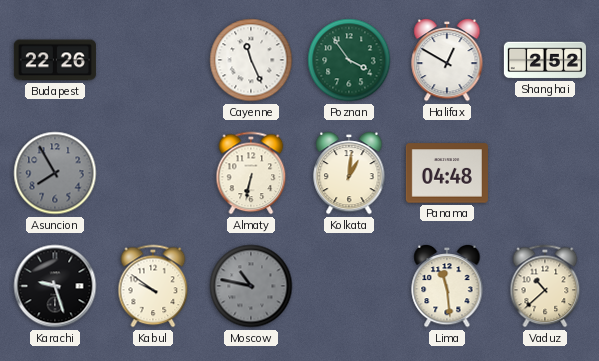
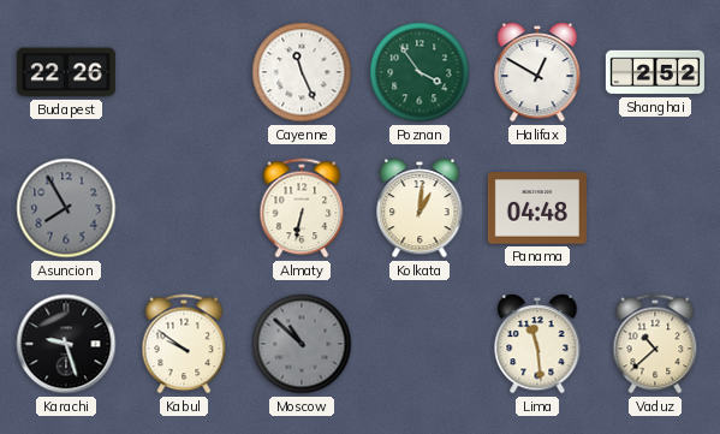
Moscow: 10:47 -> 10:52 (302, 344)
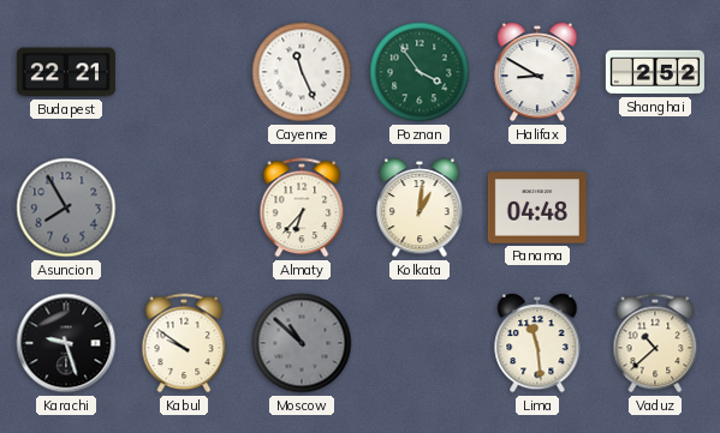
Budapest: 22:26 -> 22:21 (66, 72)
Halifax: 12:50 -> 8:50 (537, 72)
Almaty: 6:32 -> 6:37 (302, 208)
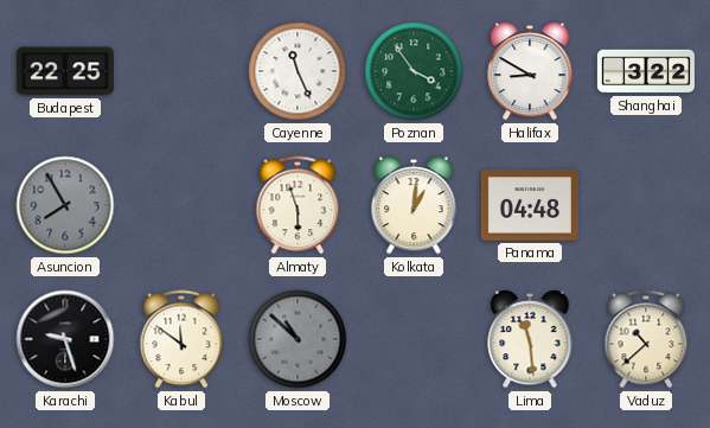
Budapest: 22:21 -> 22:25 (65, 71)
Shanghai: 2:52 -> 3:22 (646, 71)
Almaty: 6:37 -> 5:57 (298, 205)
Kabul: 9:51 -> 11:51 (181, 339)
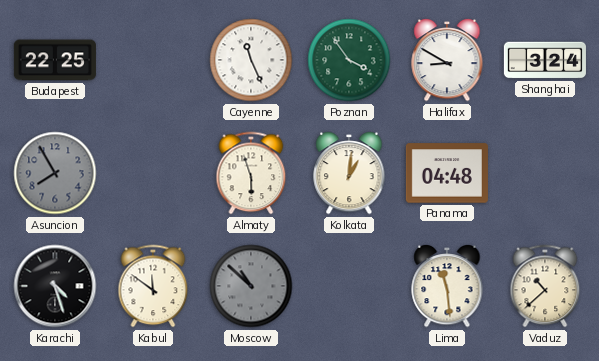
Shanghai: 3:22 -> 3:24 (545, 60)
Karachi: 9:27 -> 4:27 (55, 286)
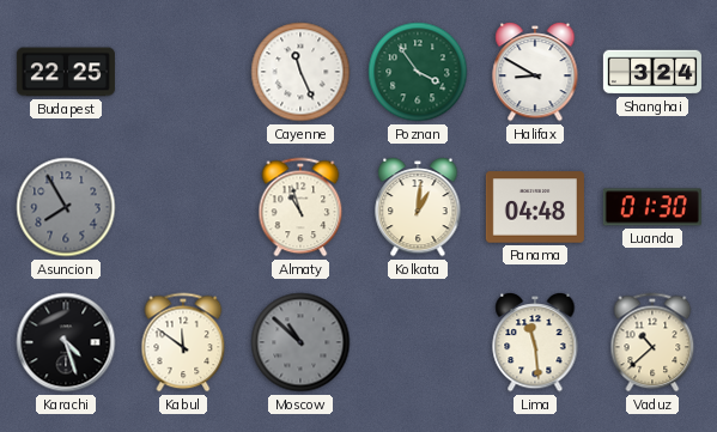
Almaty: 5:57 -> 10:57 (300, 207)
Luanda: none -> 01:30 (652, 207)
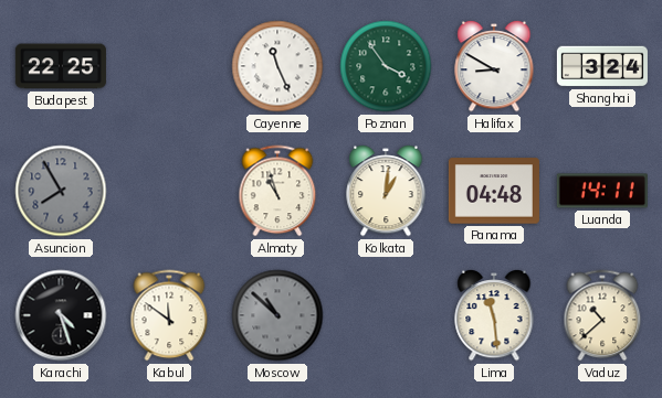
Luanda: 01:30 -> 14:11 (602, 191)
